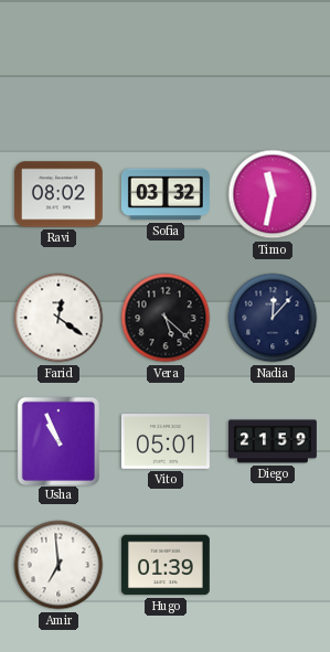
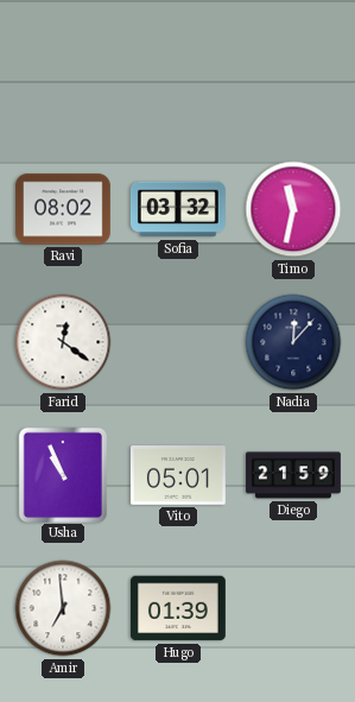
Vera: 5:22 -> none (166, 318)
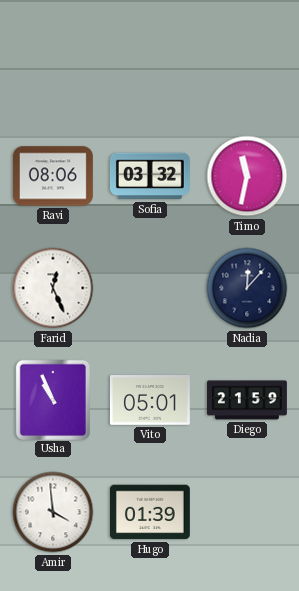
Ravi: 08:02 -> 08:06 (53, 176)
Farid: 12:21 -> 12:26 (53, 288)
Amir: 6:59 -> 3:59 (53, 512)
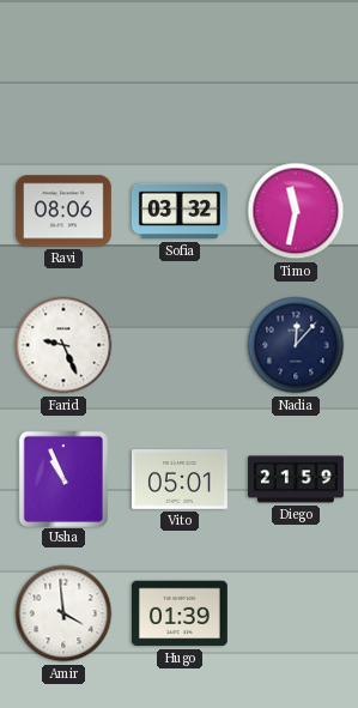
Farid: 12:26 -> 9:26 (63, 345)
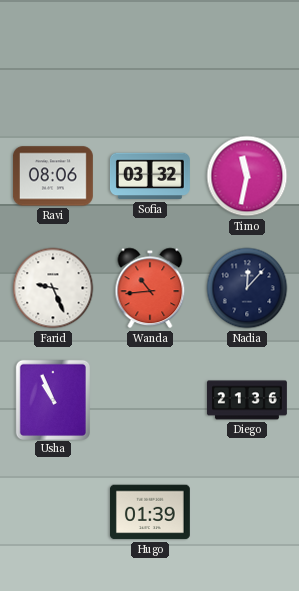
Wanda: none -> 10:44 (150, 288)
Vito: 05:01 -> none (180, 479)
Diego: 21:59 -> 21:36 (248, 400)
Amir: 3:59 -> none (63, 613)
